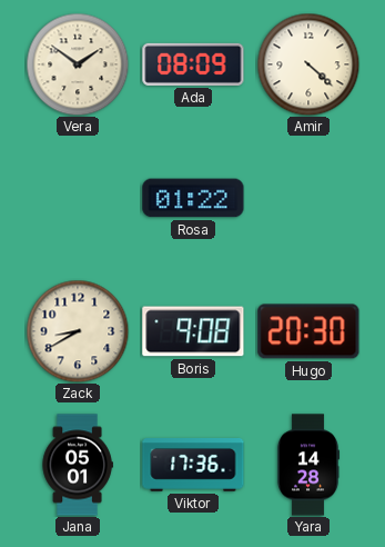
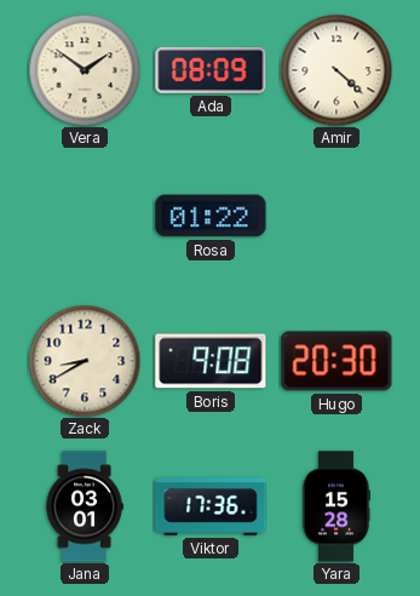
Jana: 05:01 -> 03:01 (85, 506)
Yara: 14:28 -> 15:28 (336, 506)
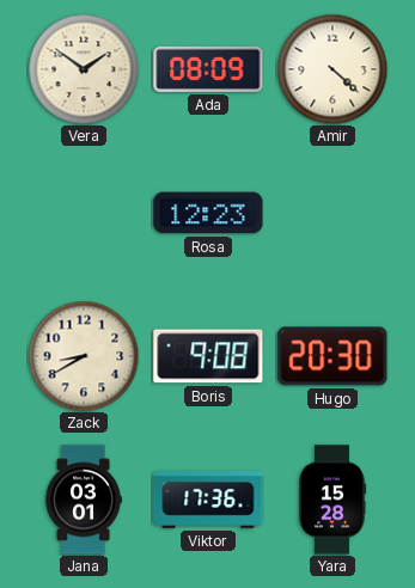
Rosa: 01:22 -> 12:23 (208, 213)
